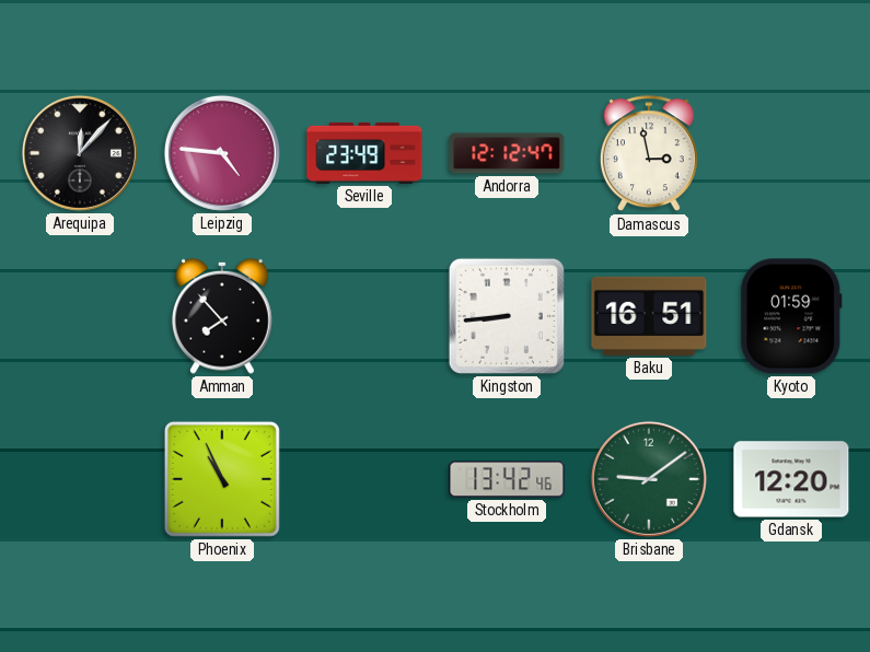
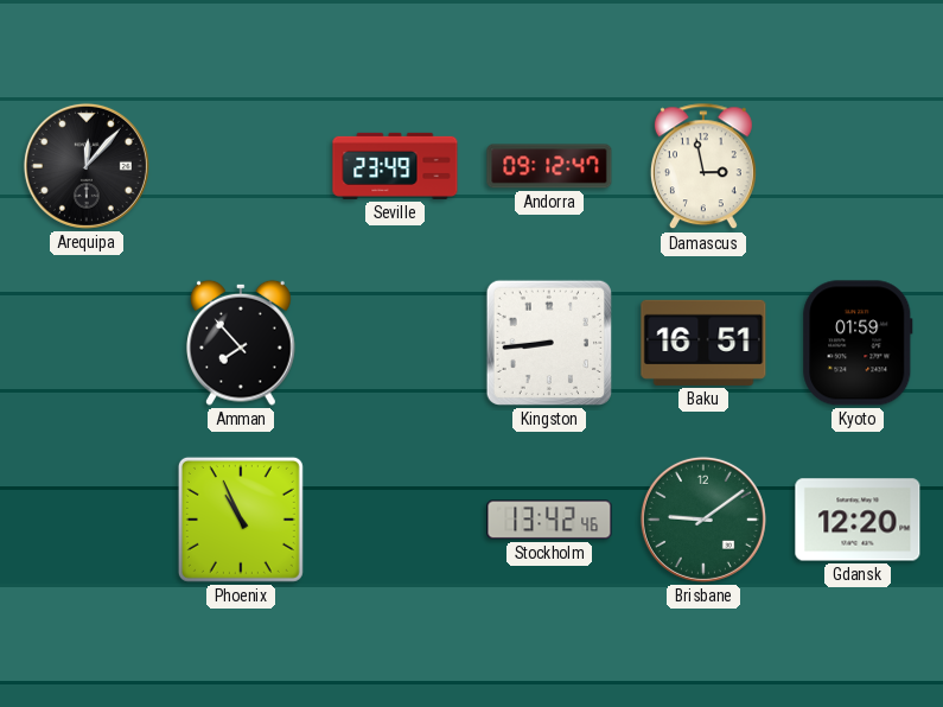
Leipzig: 4:46 -> none (222, 153)
Andorra: 12:12 -> 09:12 (549, 166)
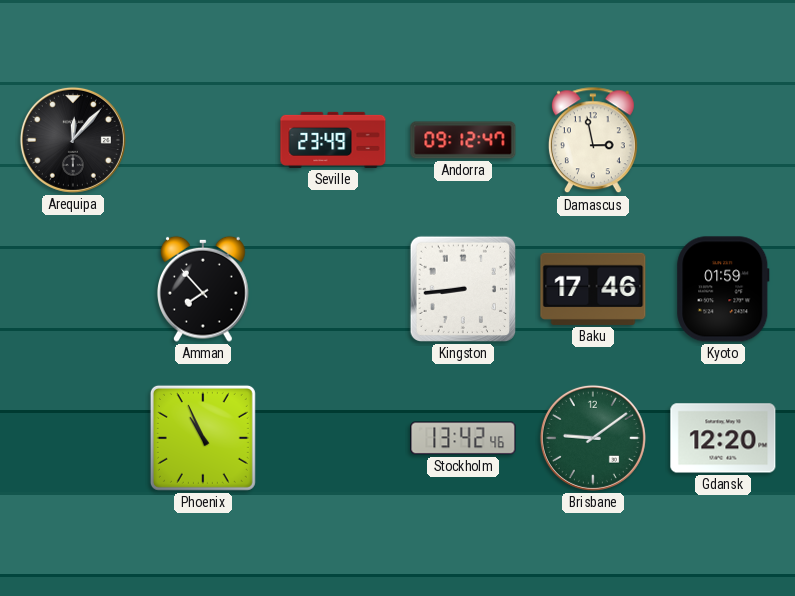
Baku: 16:51 -> 17:46 (593, 289)
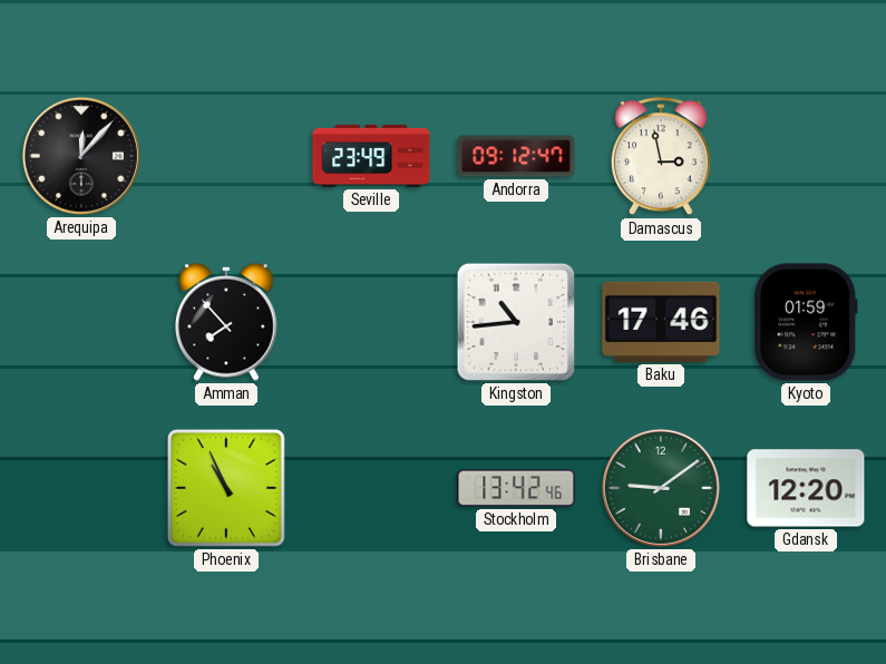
Kingston: 8:44 -> 10:44 (516, 322)
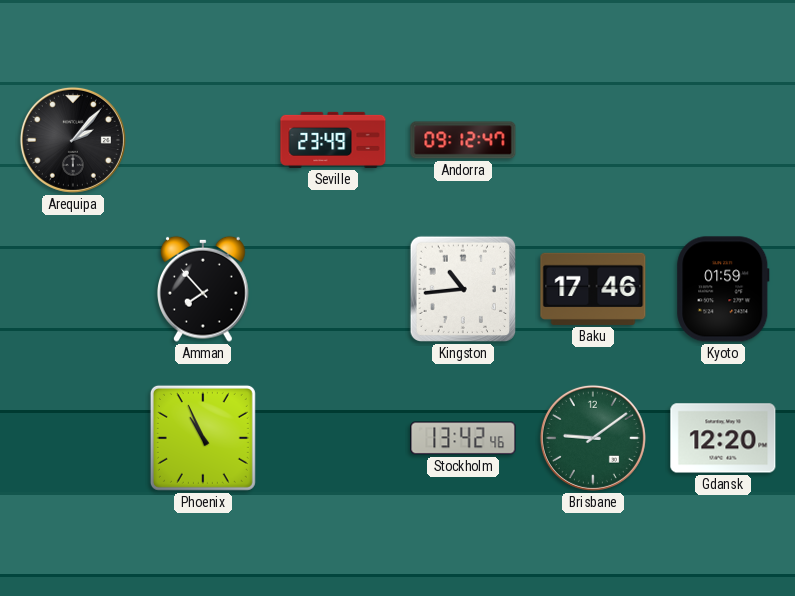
Arequipa: 12:07 -> 2:07 (73, 140)
Damascus: 2:58 -> none (661, 157)
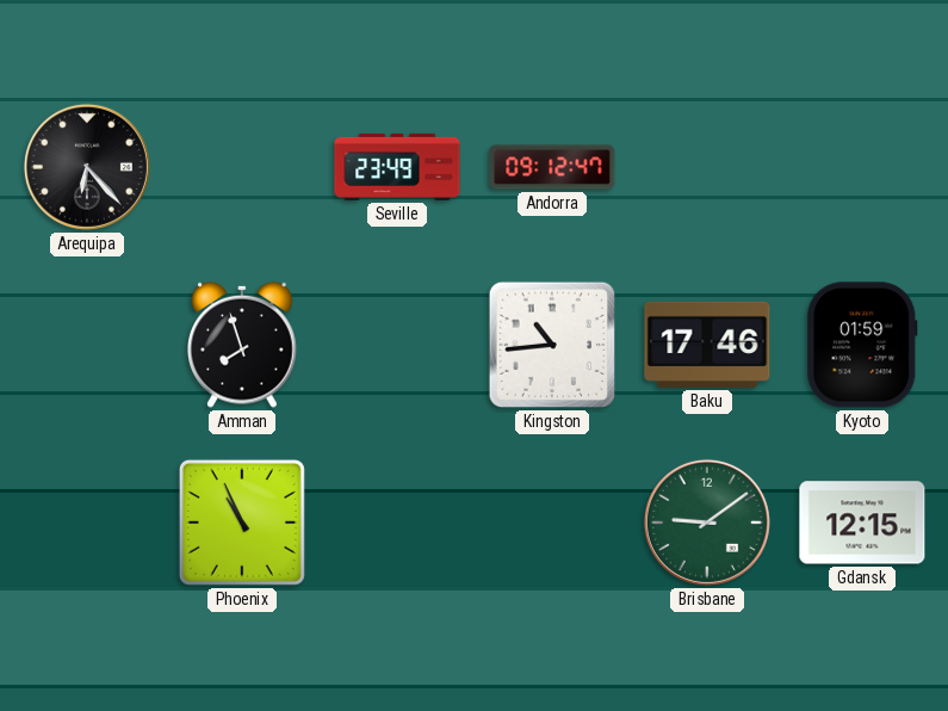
Arequipa: 2:07 -> 6:23 (87, 167)
Amman: 7:53 -> 7:57 (243, 345)
Stockholm: 13:42 -> none (463, 438)
Gdansk: 12:20 -> 12:15 (862, 523)
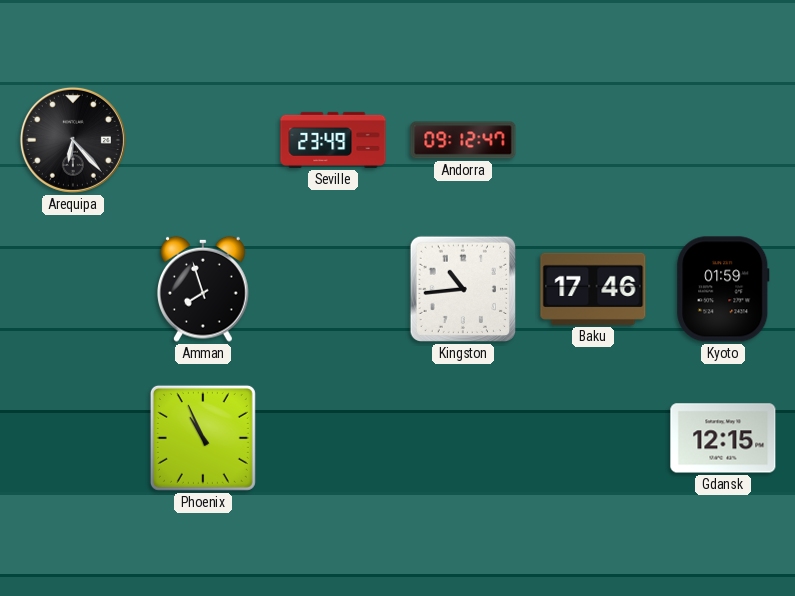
Brisbane: 9:09 -> none (707, 523)
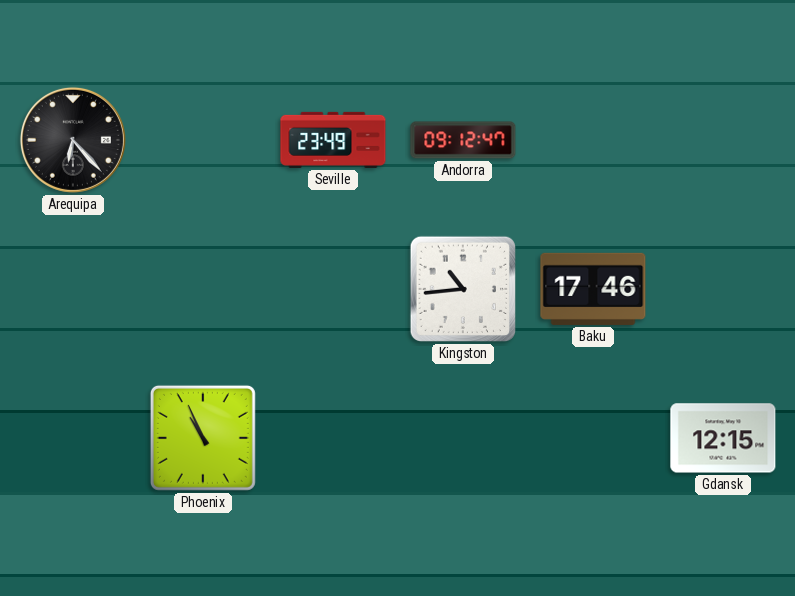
Amman: 7:57 -> none (204, 289)
Kyoto: 01:59 -> none (723, 289)
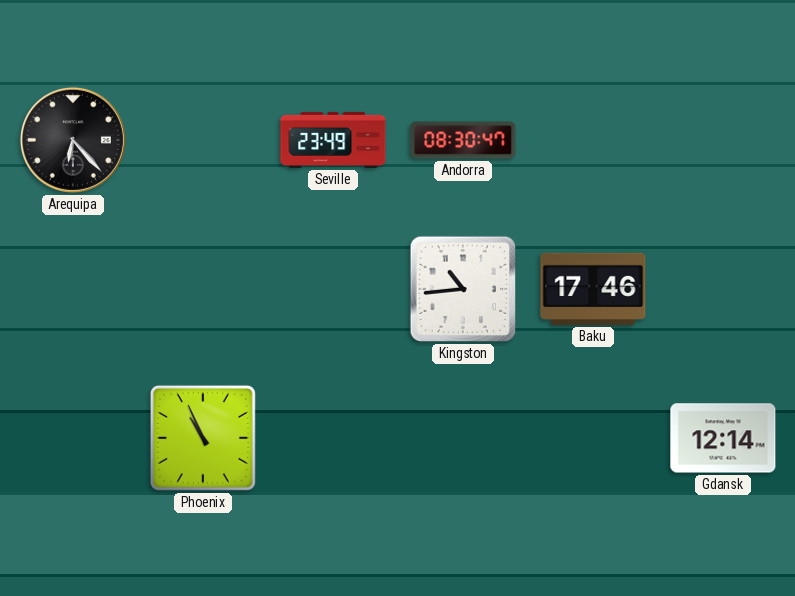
Andorra: 09:12 -> 08:30 (463, 140)
Gdansk: 12:15 -> 12:14 (723, 438)
